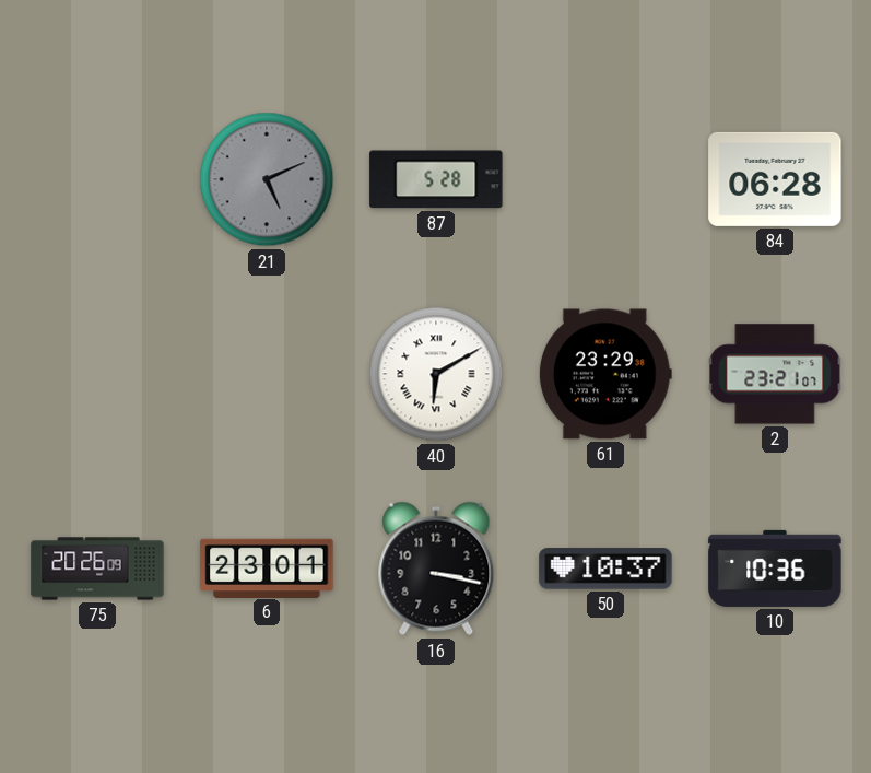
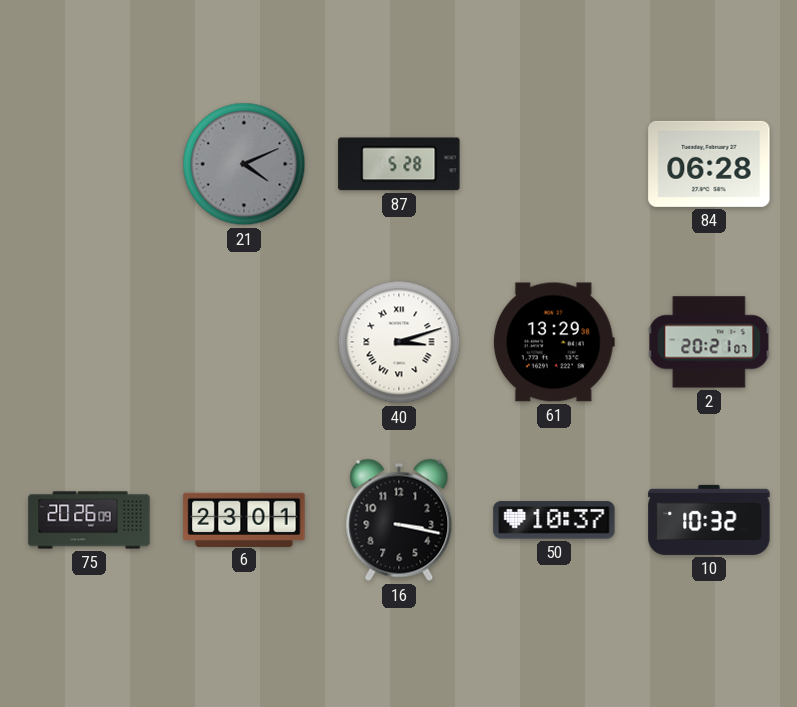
21: 5:11 -> 4:11 (244, 164)
40: 6:10 -> 3:12 (399, 342)
61: 23:29 -> 13:29 (554, 342)
2: 23:21 -> 20:21 (709, 342)
10: 10:36 -> 10:32 (709, 520)
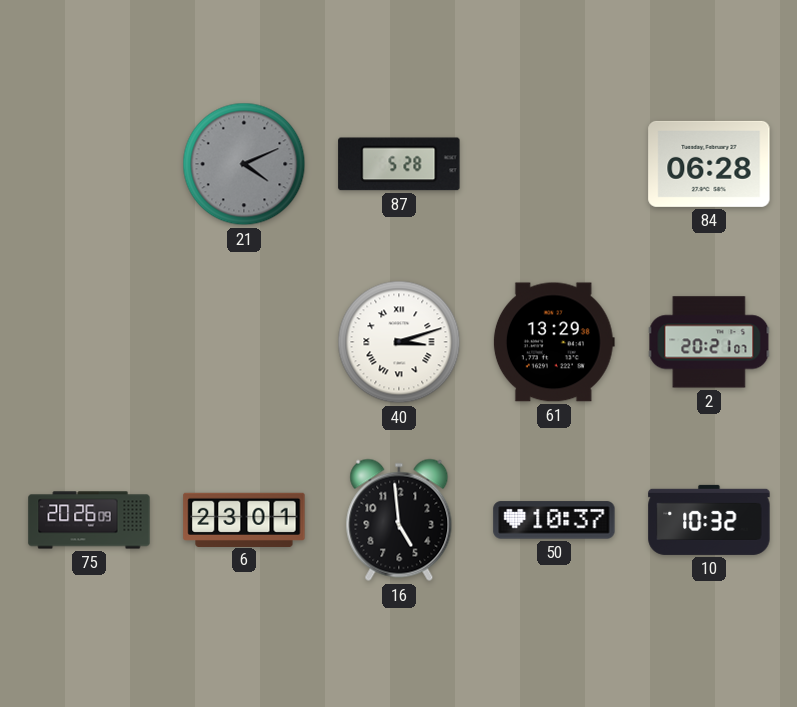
16: 3:17 -> 4:59 (399, 520)
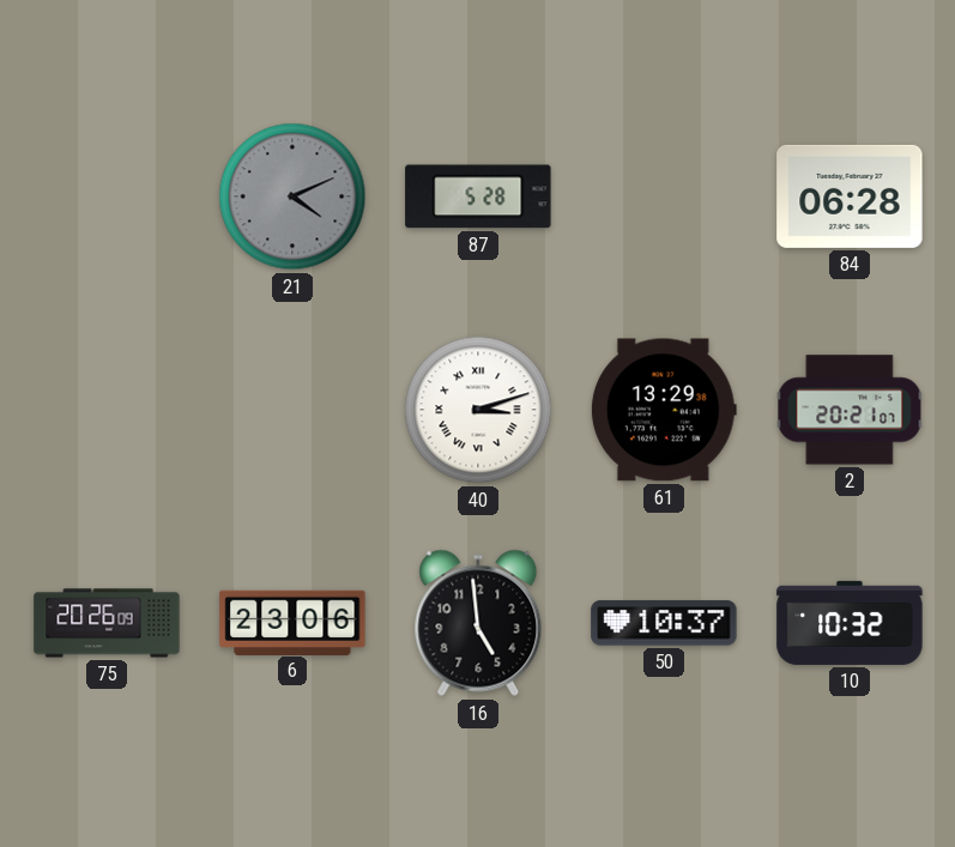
6: 23:01 -> 23:06 (292, 622)
